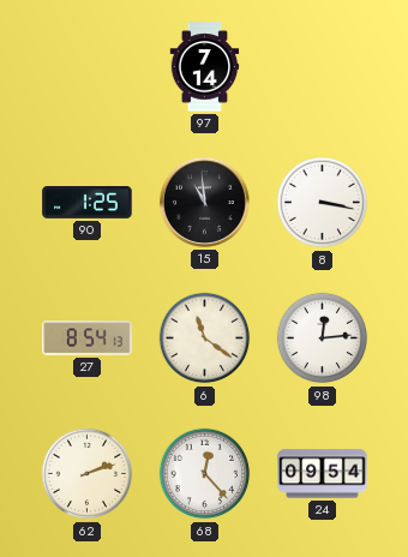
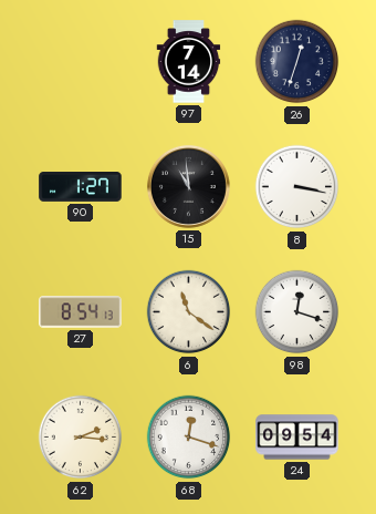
26: none -> 12:33 (297, 62)
90: 1:25 -> 1:27 (81, 187)
98: 12:14 -> 12:18 (297, 312)
62: 2:12 -> 2:16 (81, 438)
68: 12:23 -> 12:18 (189, 438)
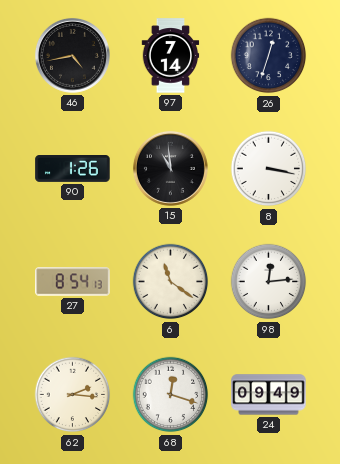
46: none -> 4:43 (72, 55)
90: 1:27 -> 1:26 (73, 169)
98: 12:18 -> 12:14 (269, 282)
24: 09:54 -> 09:49 (269, 395)
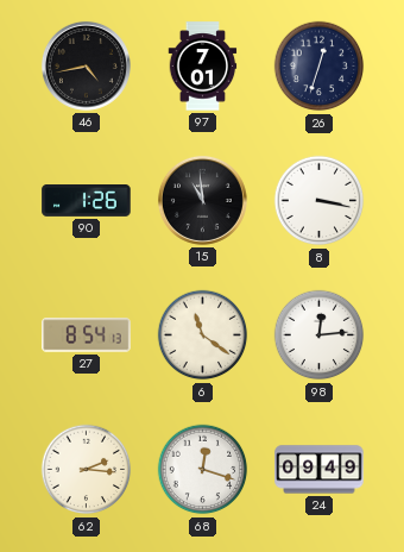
97: 7:14 -> 7:01 (203, 67)
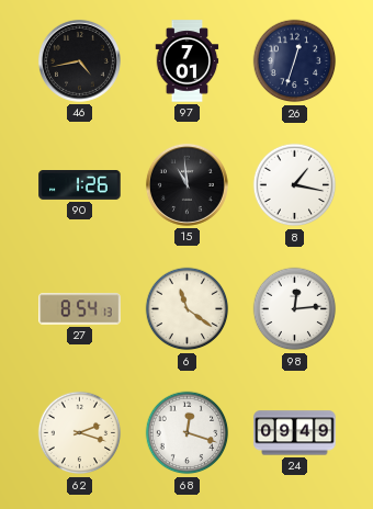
8: 3:17 -> 1:17 (295, 185)
62: 2:16 -> 2:18 (80, 433)
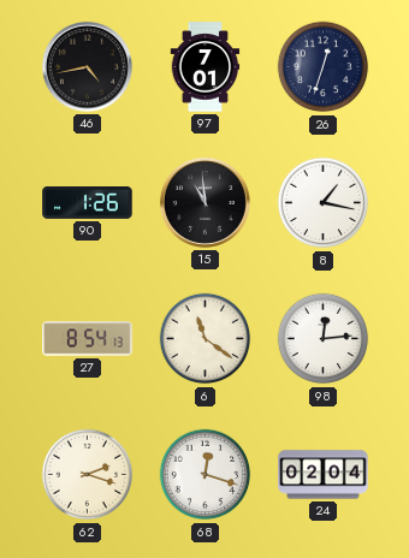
24: 09:49 -> 02:04 (324, 475)
